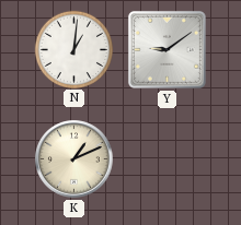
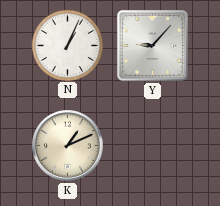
N: 1:01 -> 1:04 (67, 45)
Y: 9:09 -> 9:07 (152, 45)
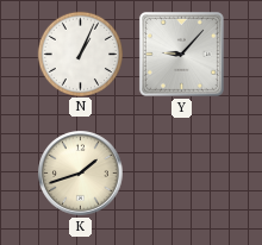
K: 1:11 -> 1:42 (81, 174)
